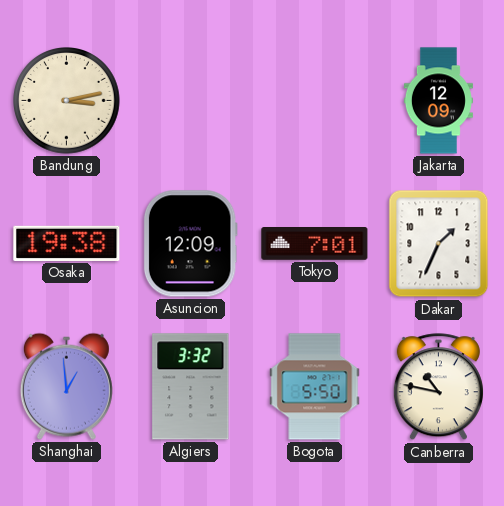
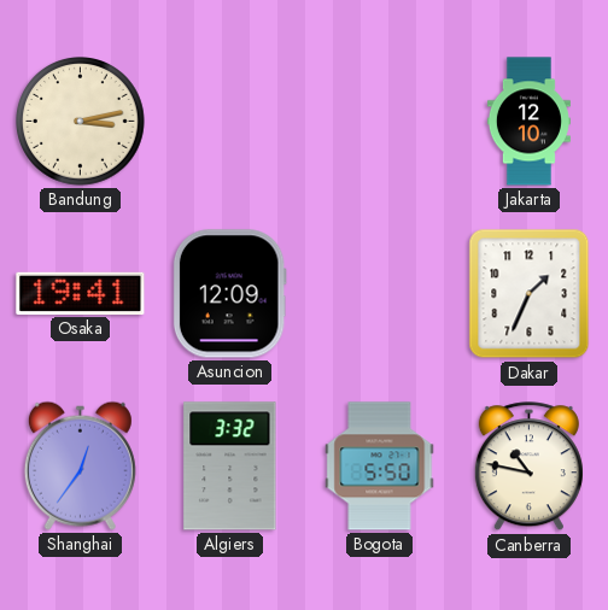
Jakarta: 12:09 -> 12:10 (528, 122)
Osaka: 19:38 -> 19:41 (81, 293)
Tokyo: 7:01 -> none (315, 244)
Shanghai: 12:59 -> 12:36 (80, 465)
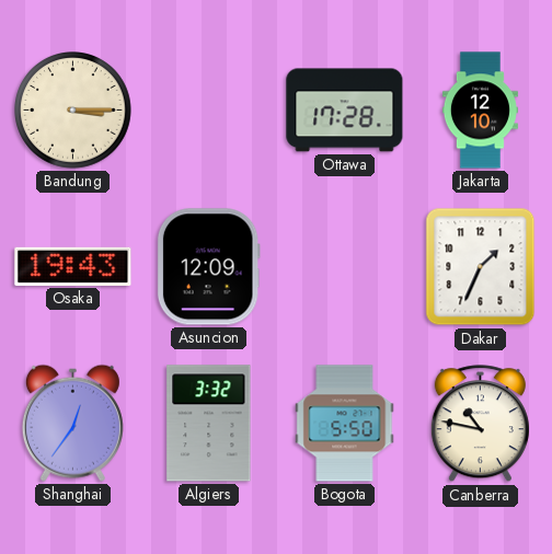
Bandung: 3:13 -> 3:15 (73, 111)
Ottawa: none -> 17:28 (345, 111)
Osaka: 19:41 -> 19:43 (73, 266)
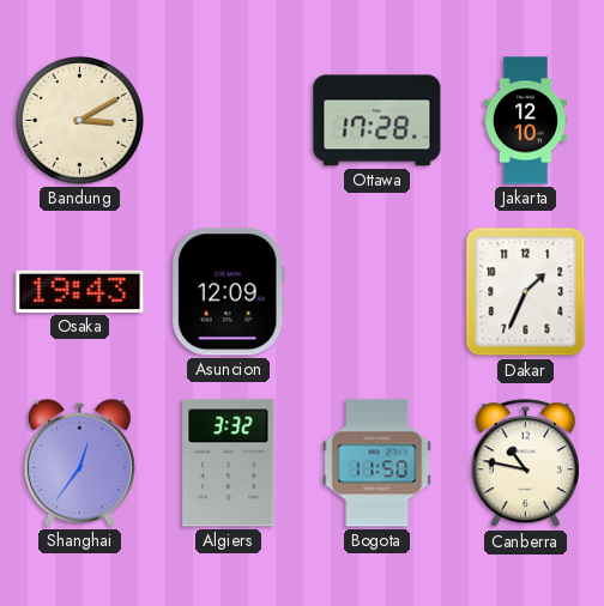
Bandung: 3:15 -> 3:10 (80, 121)
Bogota: 5:50 -> 11:50 (377, 463)
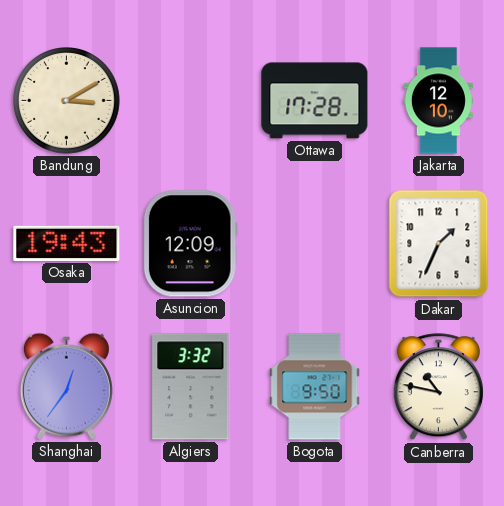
Bogota: 11:50 -> 9:50 (315, 387)
